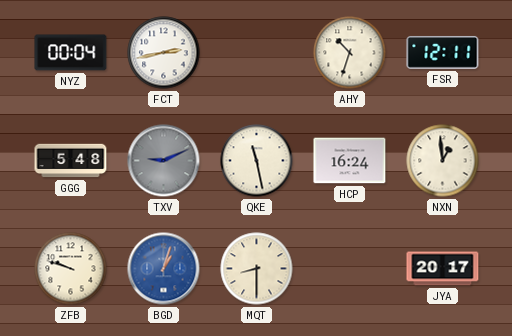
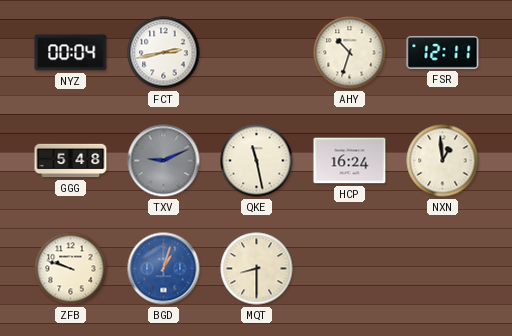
JYA: 20:17 -> none (443, 269)
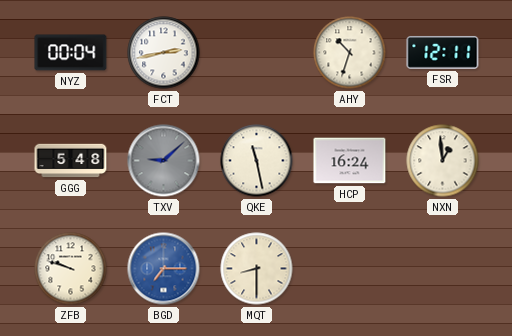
TXV: 9:11 -> 9:08 (164, 161)
BGD: 1:03 -> 7:15 (164, 269)
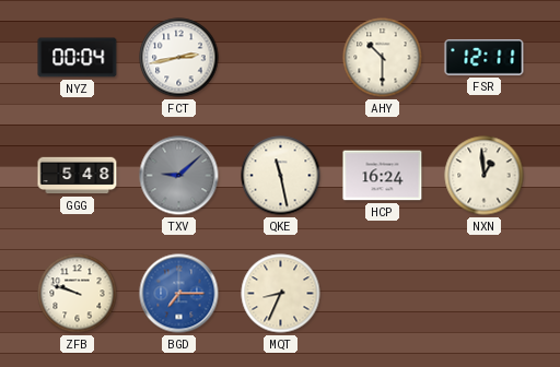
AHY: 10:33 -> 10:30 (383, 58)
MQT: 8:30 -> 8:34 (281, 294)
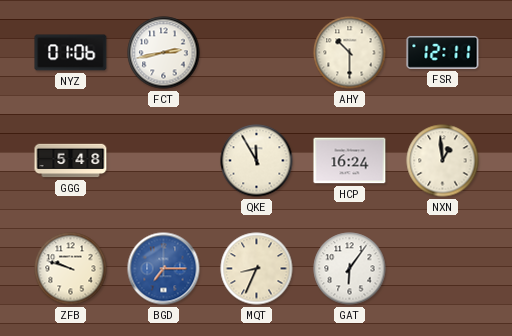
NYZ: 00:04 -> 01:06 (71, 53)
TXV: 9:08 -> none (179, 176)
QKE: 11:28 -> 11:55 (257, 161)
GAT: none -> 6:06 (350, 269)
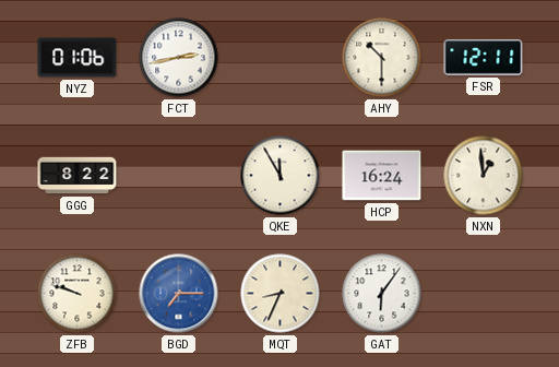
GGG: 5:48 -> 8:22 (78, 176)
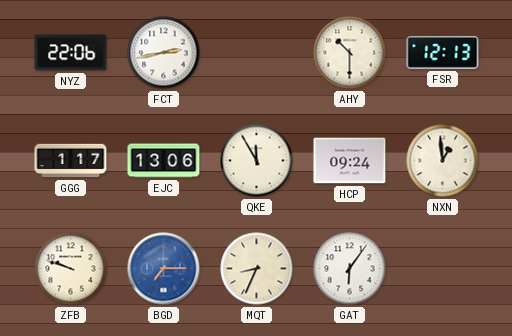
NYZ: 01:06 -> 22:06 (71, 53)
FSR: 12:11 -> 12:13 (443, 52)
GGG: 8:22 -> 1:17 (71, 161)
EJC: none -> 13:06 (164, 161)
HCP: 16:24 -> 09:24 (350, 161)
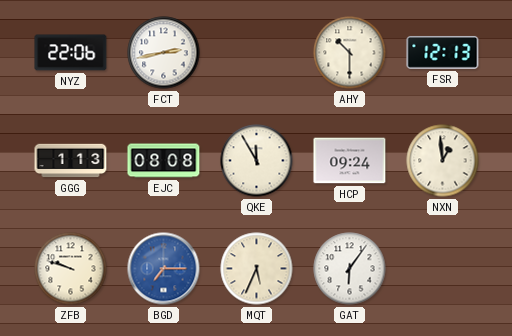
GGG: 1:17 -> 1:13 (71, 161)
EJC: 13:06 -> 08:08 (164, 161)
MQT: 8:34 -> 5:34 (257, 269)
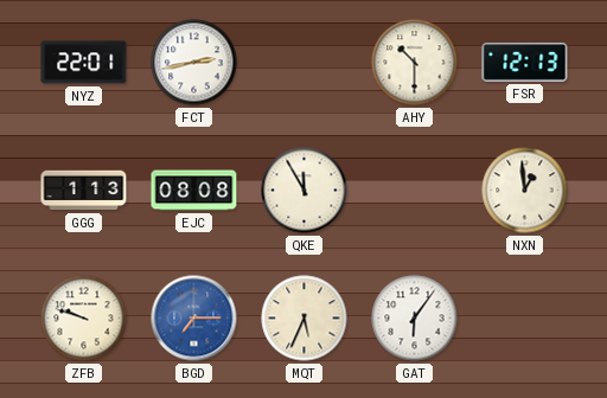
NYZ: 22:06 -> 22:01 (84, 63)
HCP: 09:24 -> none (350, 161)
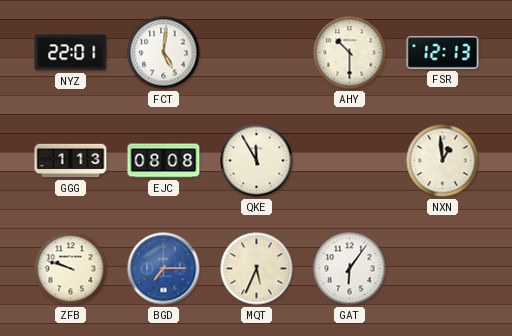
FCT: 2:43 -> 5:01 (164, 53)
